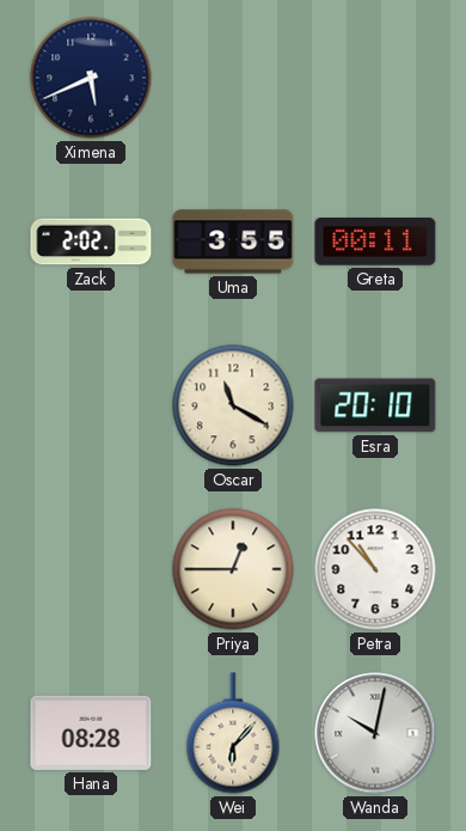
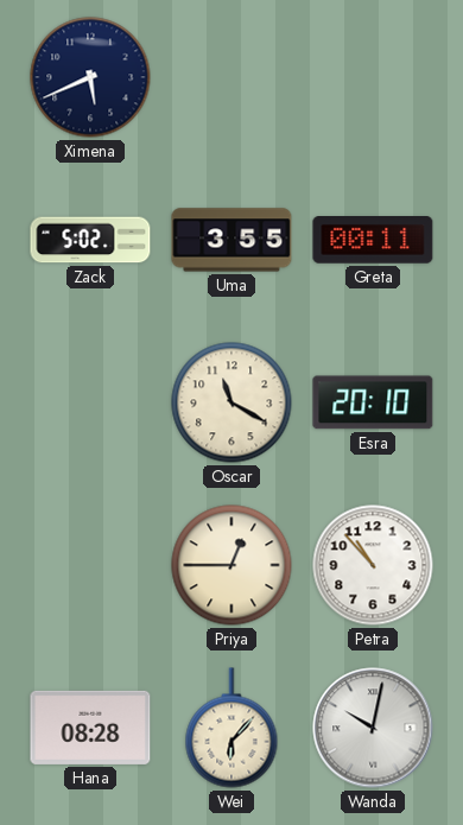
Zack: 2:02 -> 5:02 (90, 240)
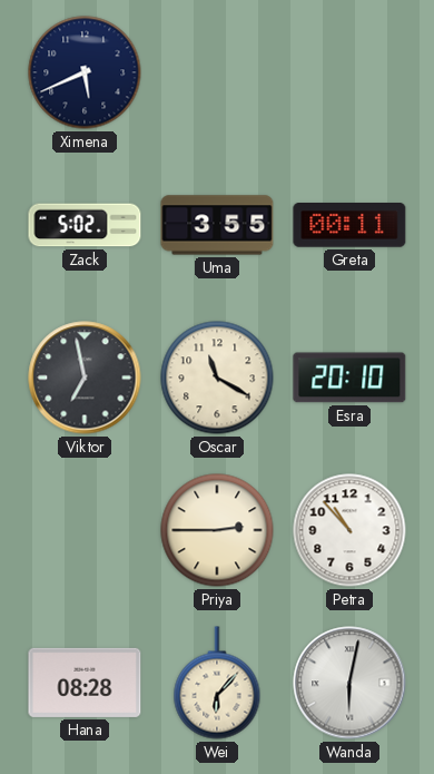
Viktor: none -> 6:58 (85, 378)
Priya: 12:45 -> 2:45 (217, 530)
Wanda: 10:02 -> 6:02 (349, 683)
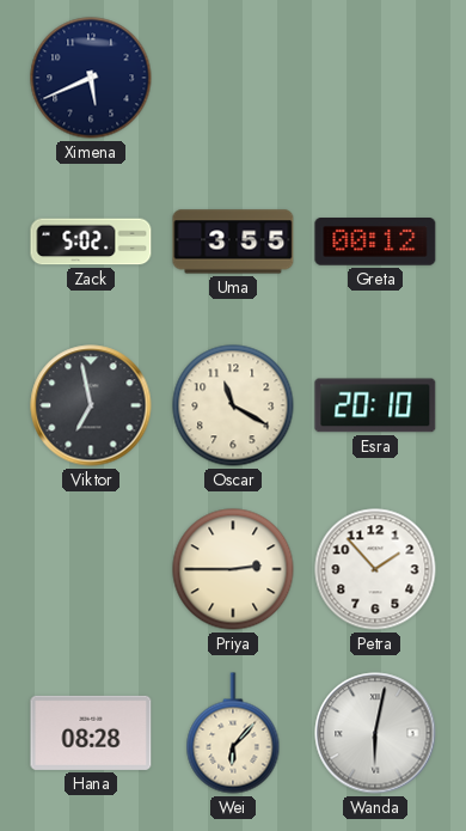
Greta: 00:11 -> 00:12 (375, 243)
Petra: 10:53 -> 1:53 (375, 569)
